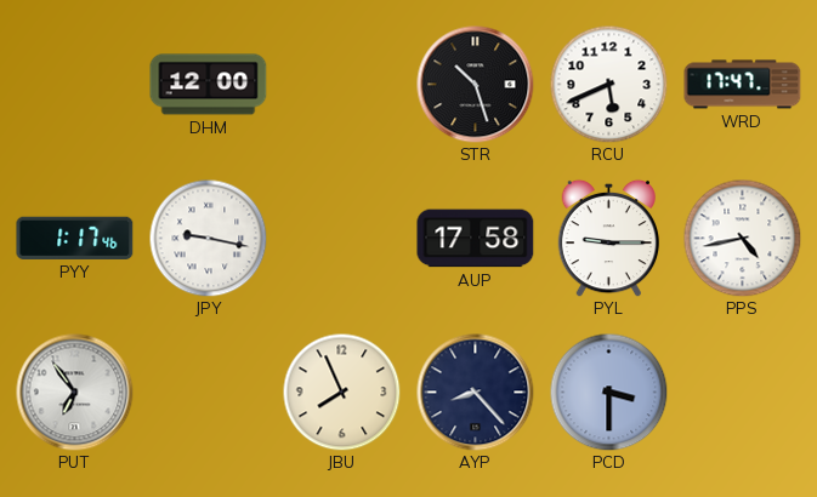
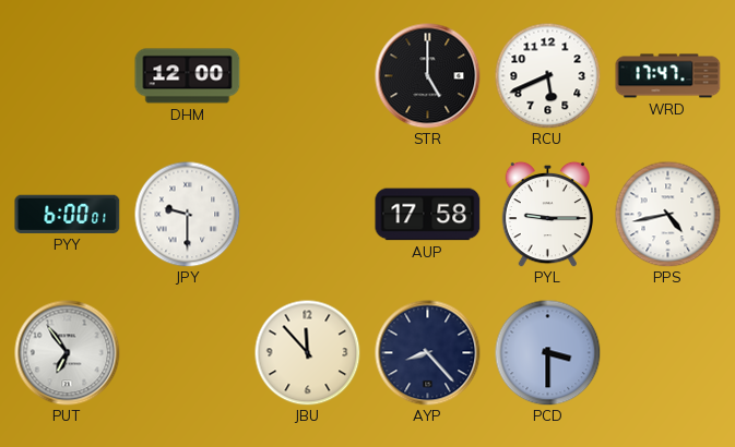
STR: 10:27 -> 5:00 (428, 76)
PYY: 1:17 -> 6:00 (68, 214)
JPY: 9:17 -> 9:30 (187, 214)
JBU: 7:56 -> 11:53 (307, 352)
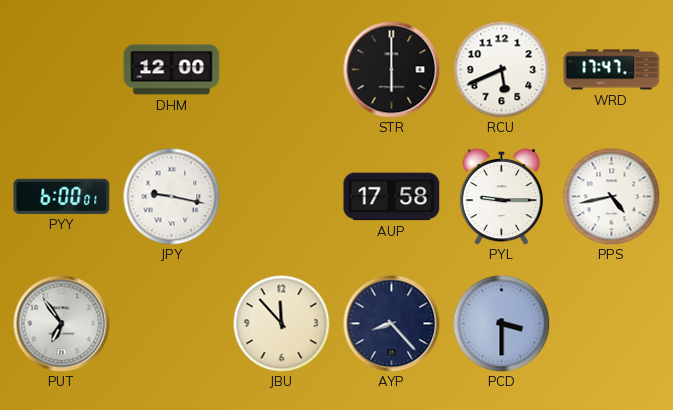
STR: 5:00 -> 6:00 (392, 70)
JPY: 9:30 -> 9:17 (171, 196)
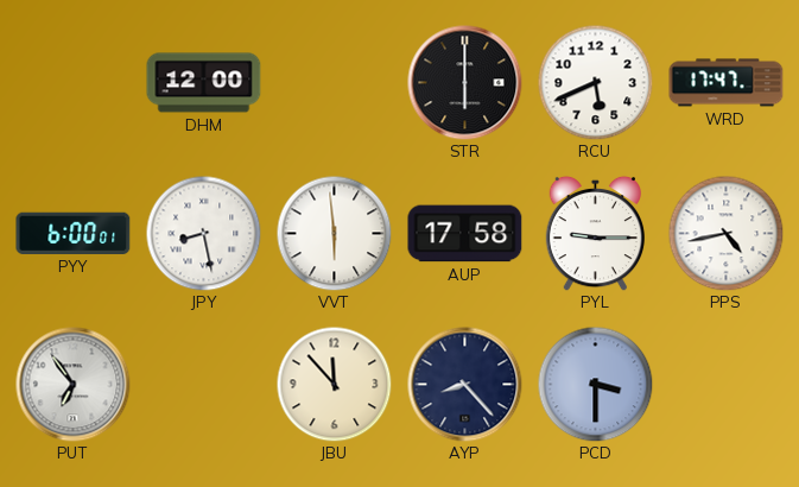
JPY: 9:17 -> 8:28 (203, 233)
VVT: none -> 5:59 (334, 233)
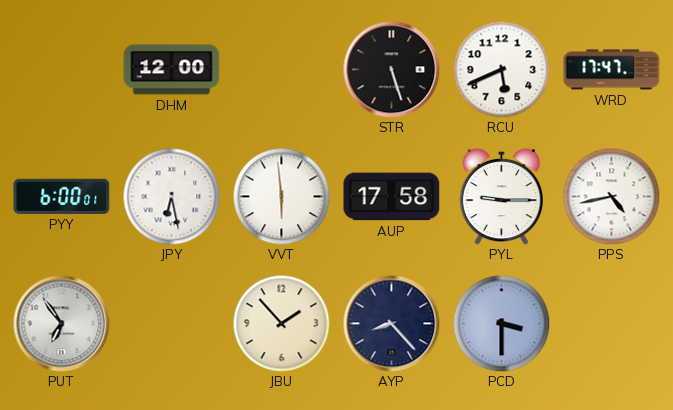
STR: 6:00 -> 5:27 (392, 70)
JPY: 8:28 -> 6:28 (171, 196)
JBU: 11:53 -> 1:53 (281, 323)
